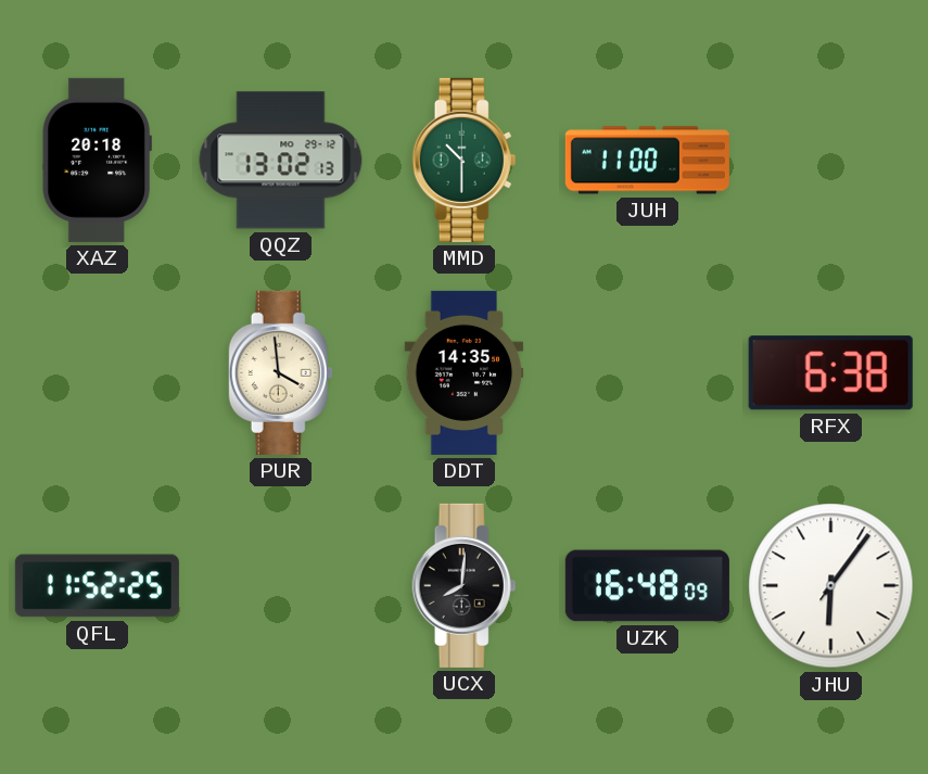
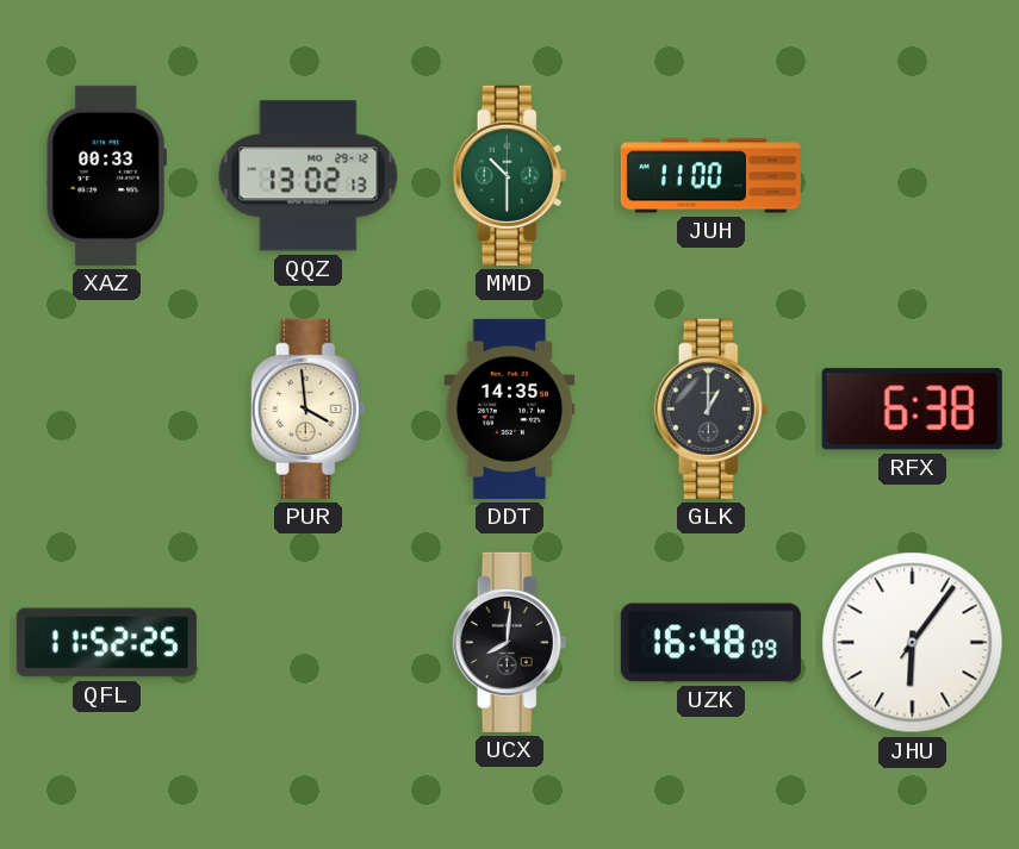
XAZ: 20:18 -> 00:33 (106, 175)
GLK: none -> 1:00 (712, 408)
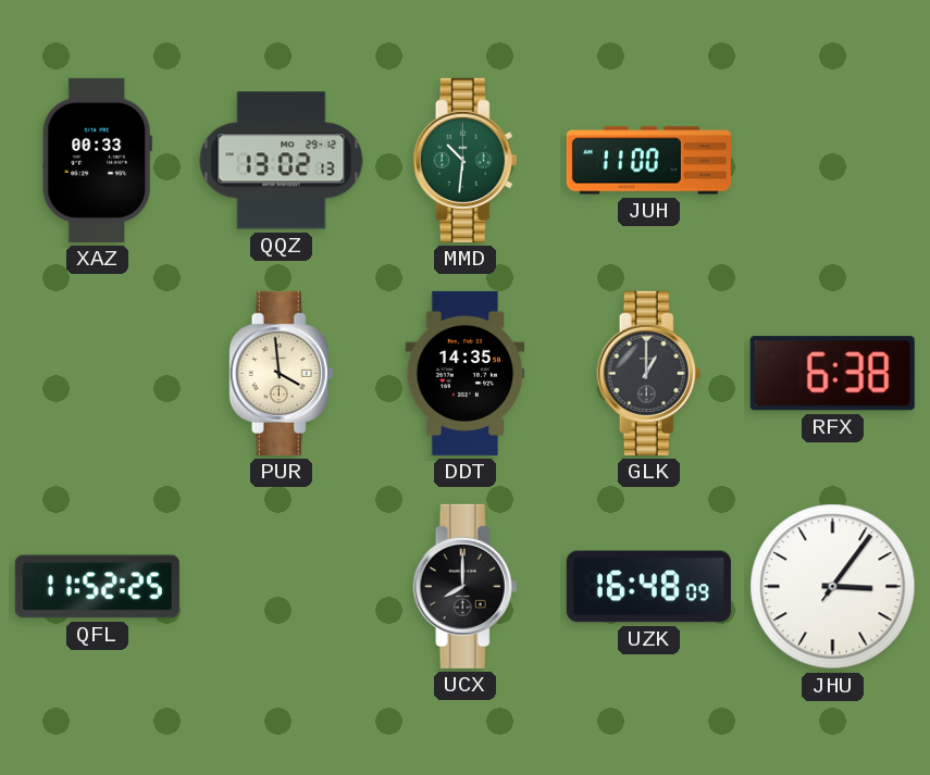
MMD: 10:30 -> 10:31 (466, 160)
UCX: 8:01 -> 8:00 (466, 586)
JHU: 6:06 -> 3:06 (833, 587)
